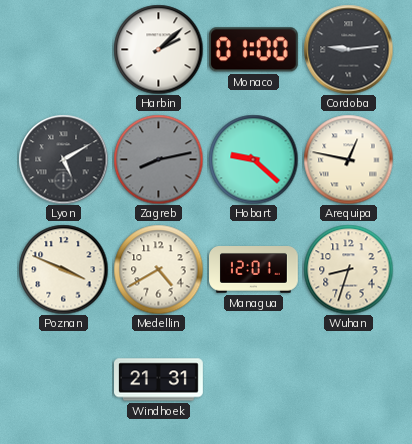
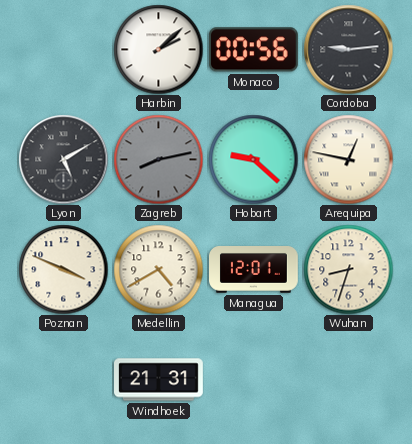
Monaco: 01:00 -> 00:56 (253, 50)
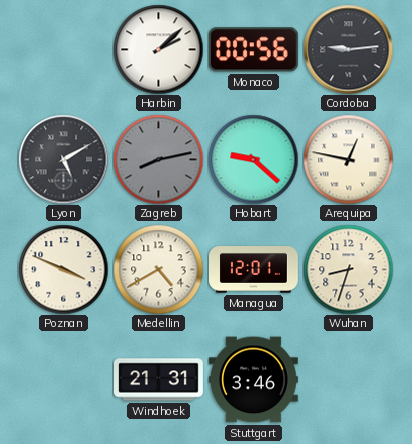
Stuttgart: none -> 3:46 (254, 380)
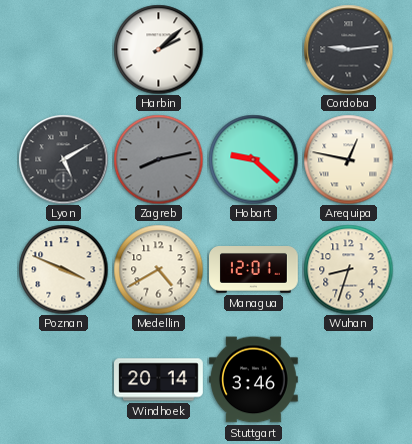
Monaco: 00:56 -> none (253, 50)
Windhoek: 21:31 -> 20:14 (159, 380)
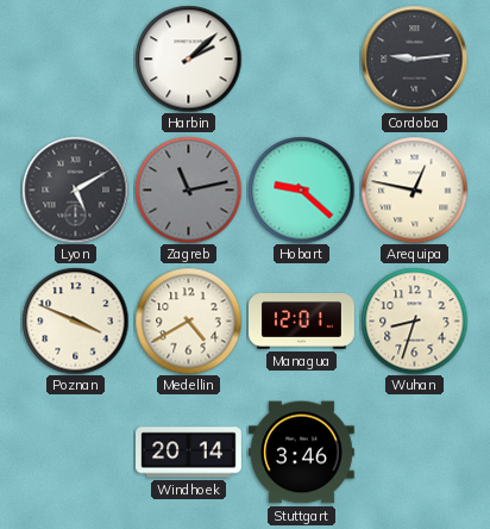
Zagreb: 8:13 -> 11:13 (188, 189)
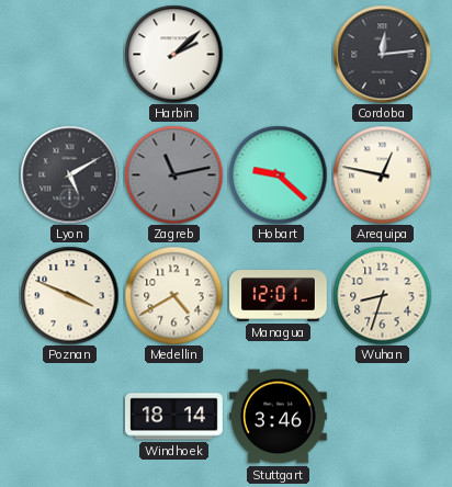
Cordoba: 9:14 -> 12:14 (382, 54)
Windhoek: 20:14 -> 18:14 (174, 417)
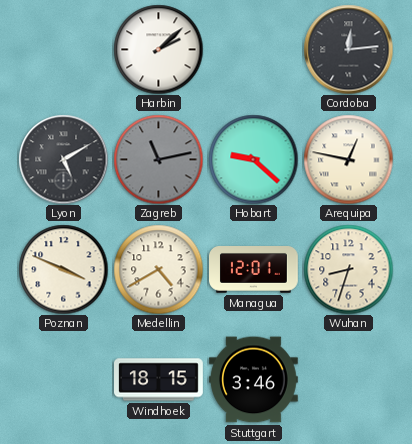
Windhoek: 18:14 -> 18:15 (159, 380)
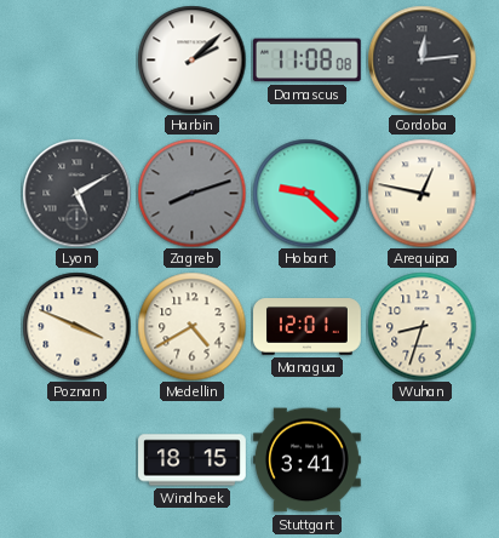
Damascus: none -> 11:08 (306, 61)
Zagreb: 11:13 -> 8:12 (191, 193)
Stuttgart: 3:46 -> 3:41 (308, 460)
